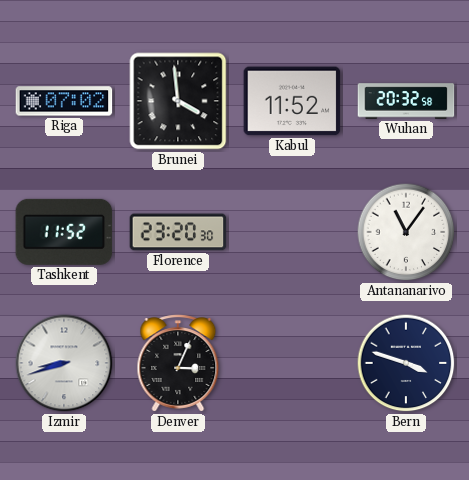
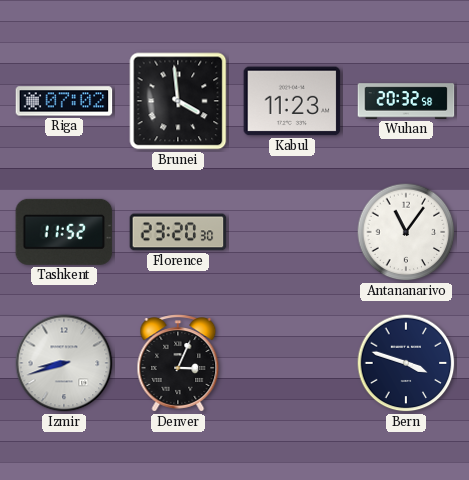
Kabul: 11:52 -> 11:23 (292, 101)
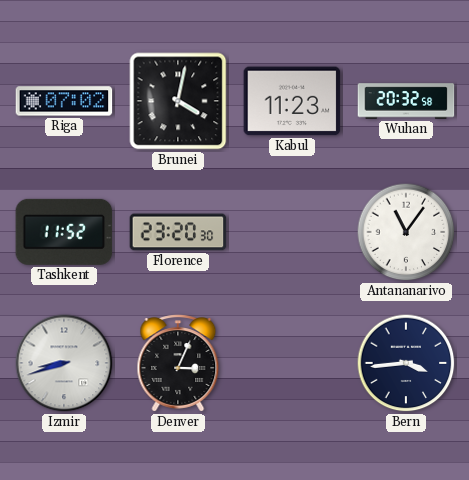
Brunei: 3:59 -> 4:02 (178, 101)
Bern: 3:48 -> 3:44 (406, 363)
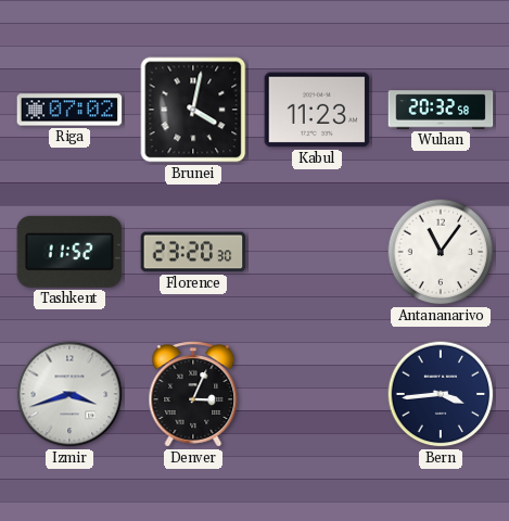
Izmir: 8:42 -> 3:42 (69, 394)
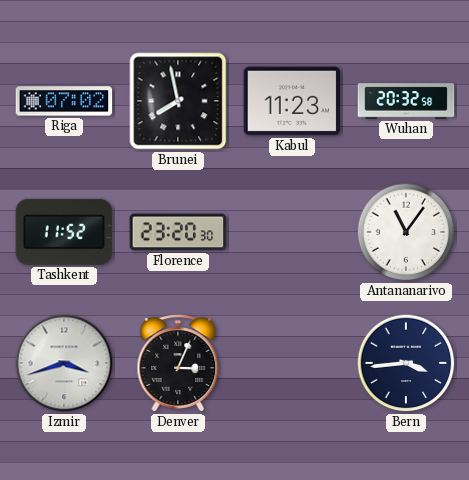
Brunei: 4:02 -> 7:58 (178, 101)
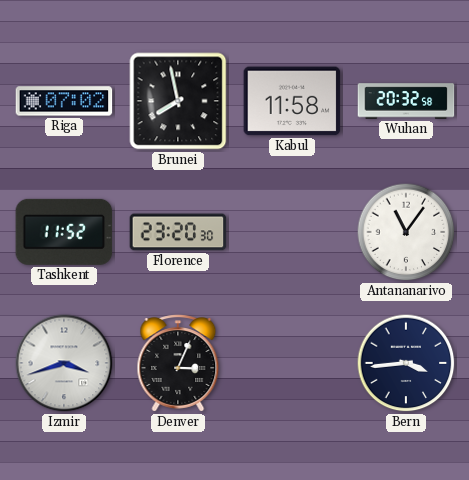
Kabul: 11:23 -> 11:58 (292, 101)
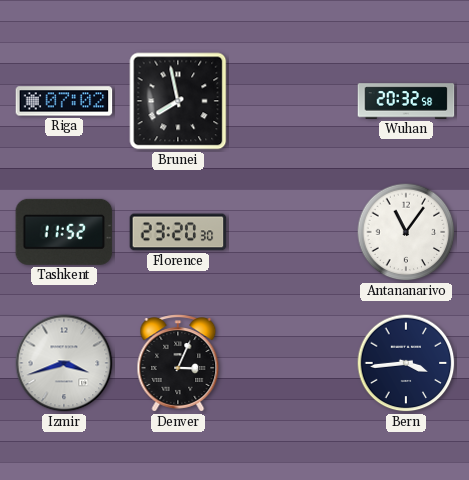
Kabul: 11:58 -> none (292, 101)
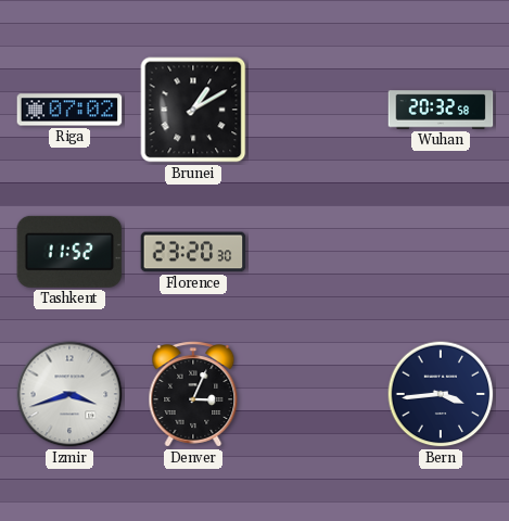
Brunei: 7:58 -> 1:10 (193, 110)
Antananarivo: 11:06 -> none (406, 232)
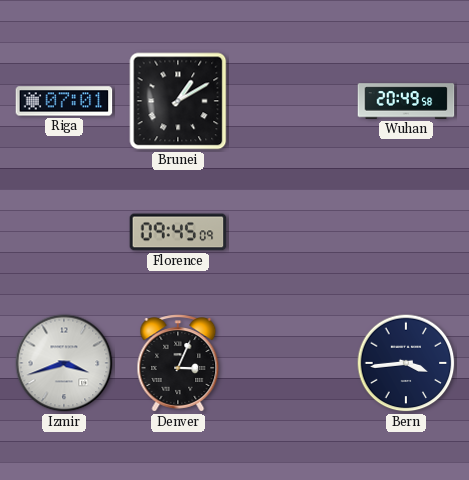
Riga: 07:02 -> 07:01 (64, 101)
Wuhan: 20:32 -> 20:49 (406, 101)
Tashkent: 11:52 -> none (69, 252)
Florence: 23:20 -> 09:45 (178, 232)
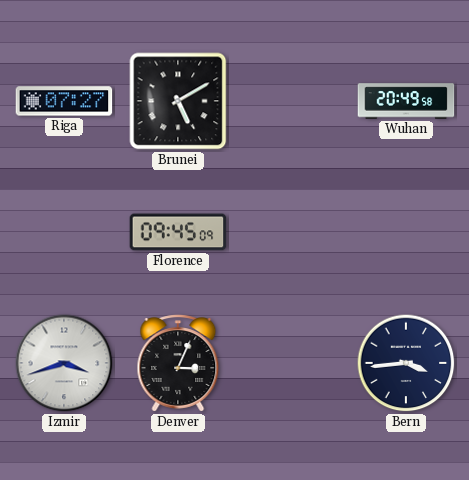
Riga: 07:01 -> 07:27 (64, 101)
Brunei: 1:10 -> 5:10 (178, 101)
